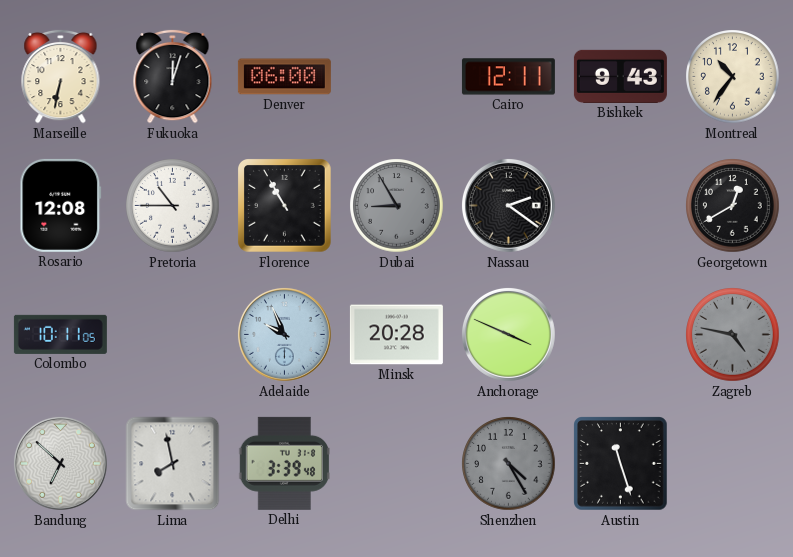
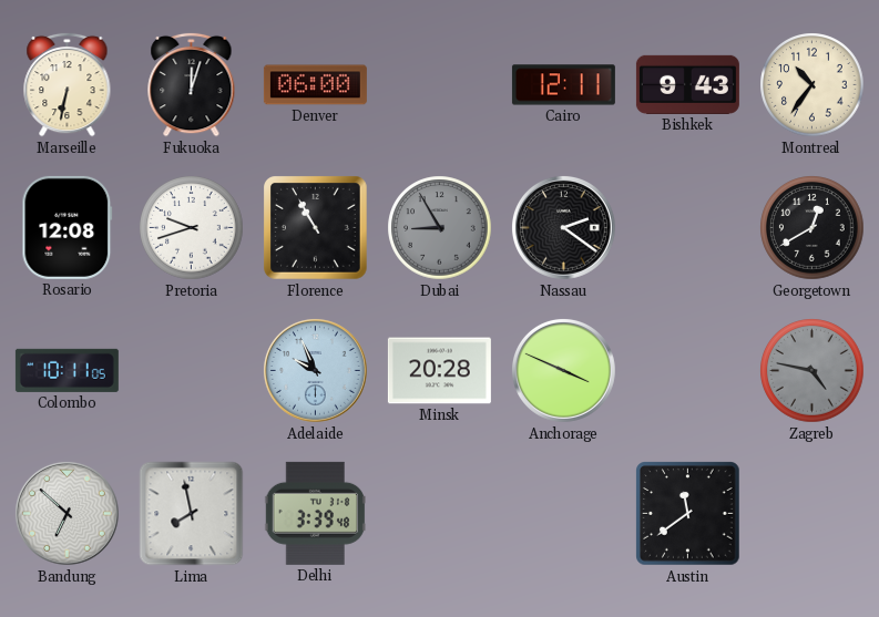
Pretoria: 10:45 -> 9:42 (192, 228)
Shenzhen: 4:25 -> none (509, 464)
Austin: 11:27 -> 11:39 (688, 514)
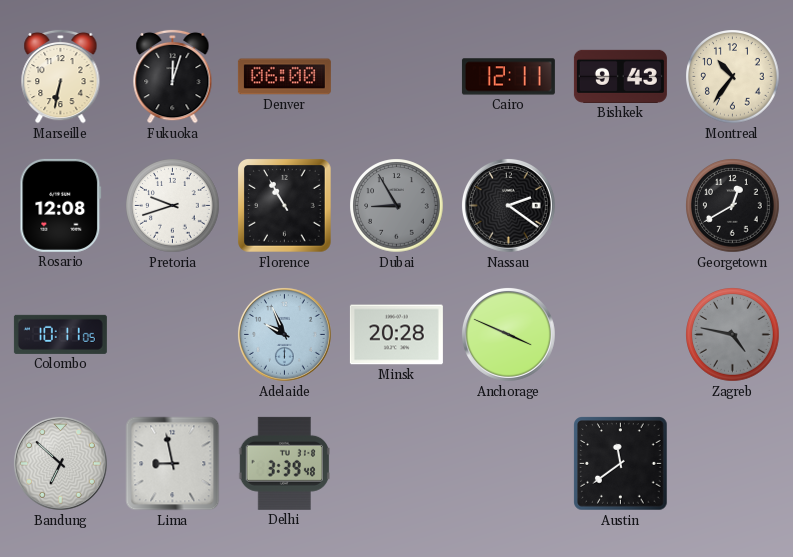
Lima: 7:58 -> 8:58 (173, 464)
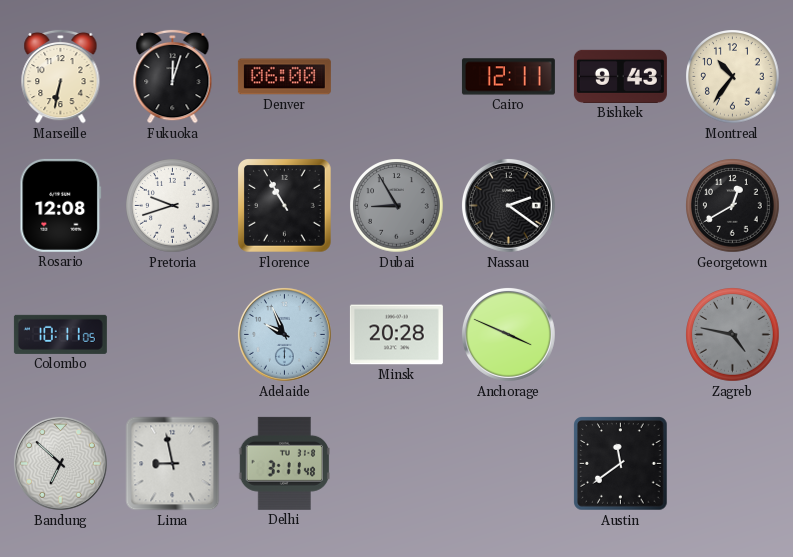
Delhi: 3:39 -> 3:11 (284, 463)
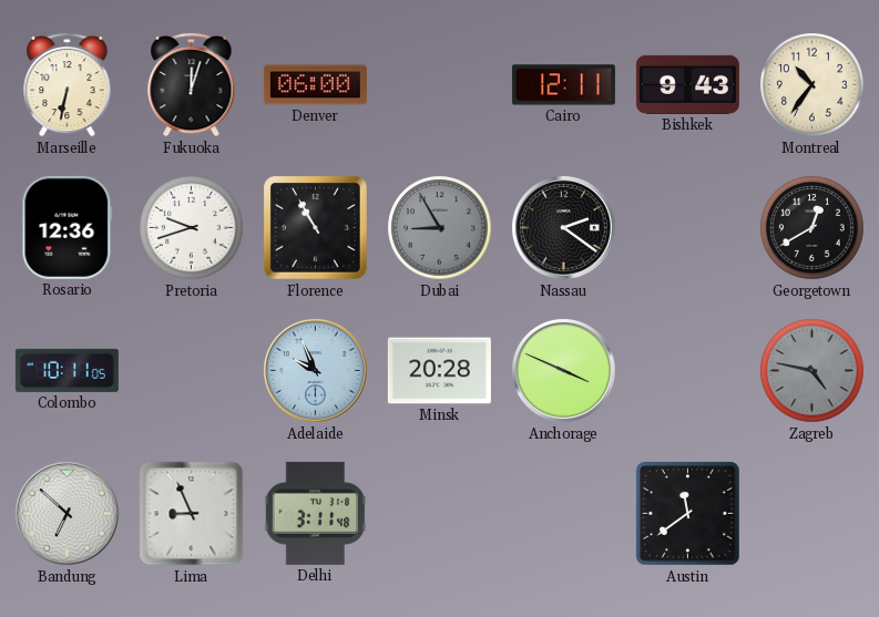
Rosario: 12:08 -> 12:36 (68, 227)
Lima: 8:58 -> 8:56 (192, 514)
